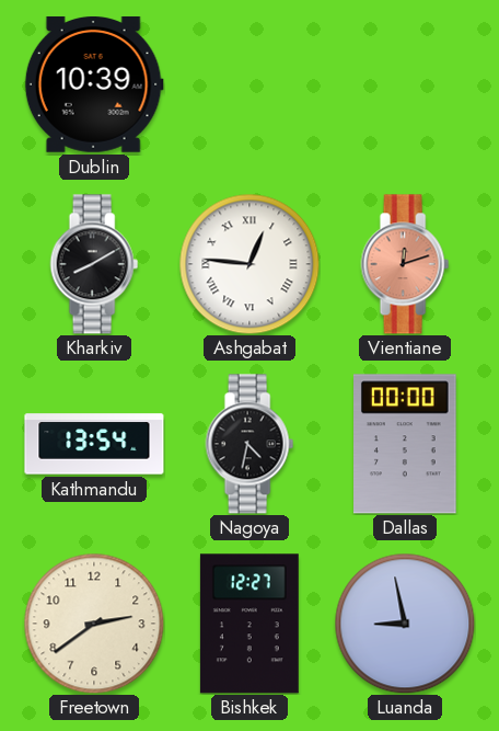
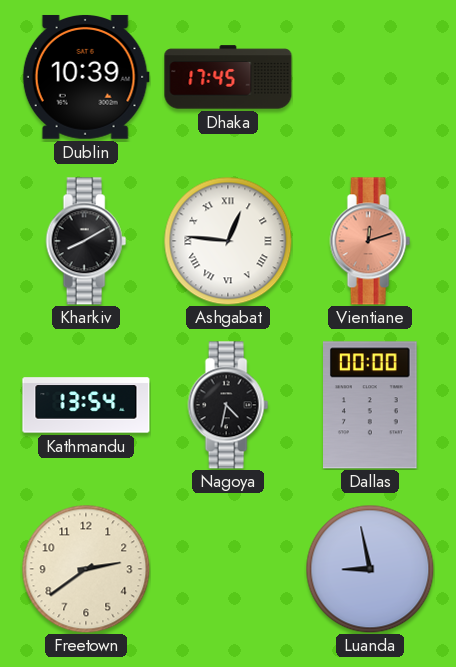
Dhaka: none -> 17:45 (228, 77)
Bishkek: 12:27 -> none (249, 624)
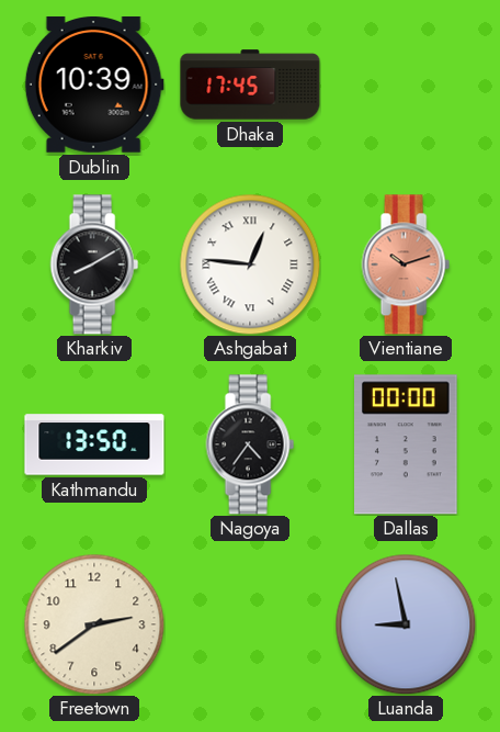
Vientiane: 12:12 -> 10:12 (406, 264)
Kathmandu: 13:54 -> 13:50 (94, 444)
Nagoya: 4:32 -> 4:36 (250, 444)
